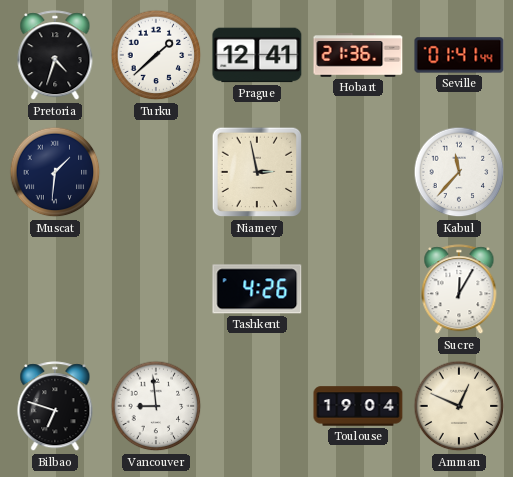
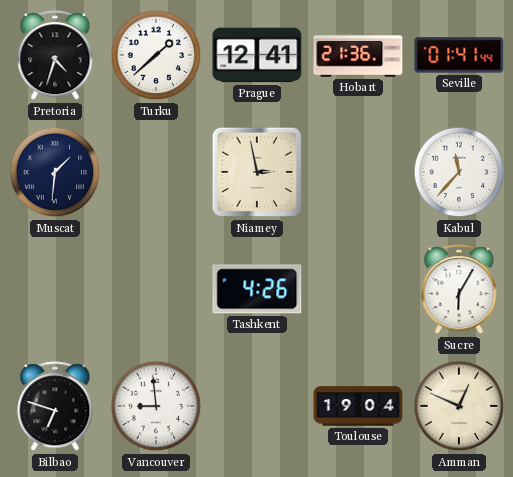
Sucre: 12:05 -> 6:05 (459, 290)
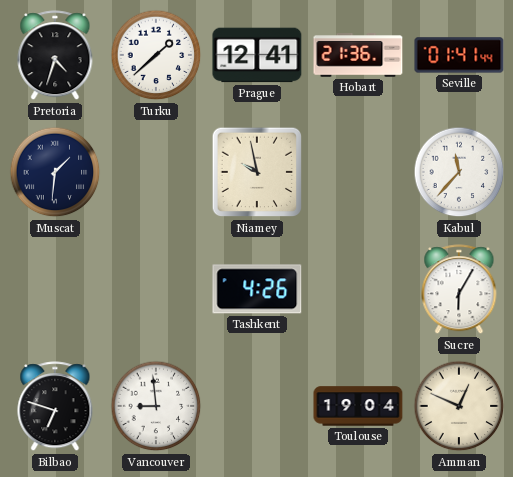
Niamey: 2:58 -> 9:58 (257, 172)
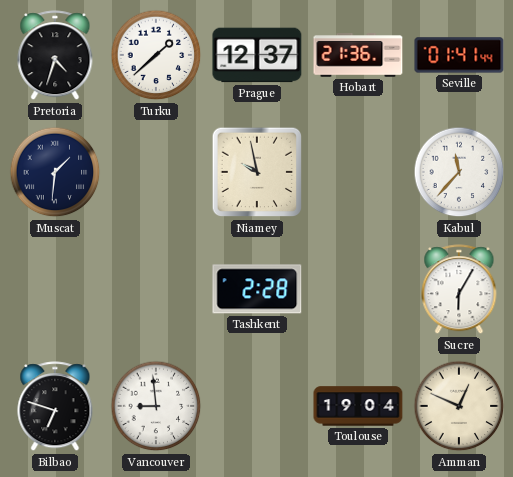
Prague: 12:41 -> 12:37 (257, 55)
Tashkent: 4:26 -> 2:28 (257, 289)
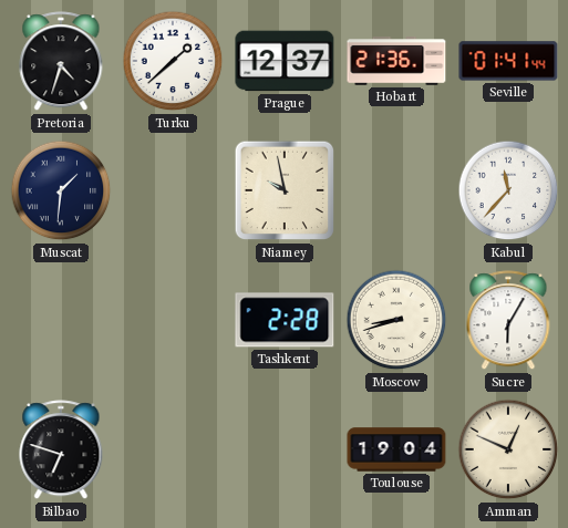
Moscow: none -> 8:42 (396, 320)
Vancouver: 8:59 -> none (156, 406)
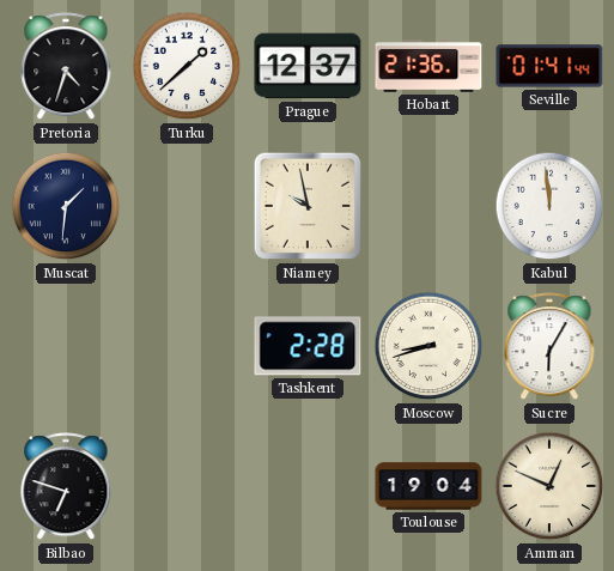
Kabul: 11:37 -> 11:59 (549, 206)
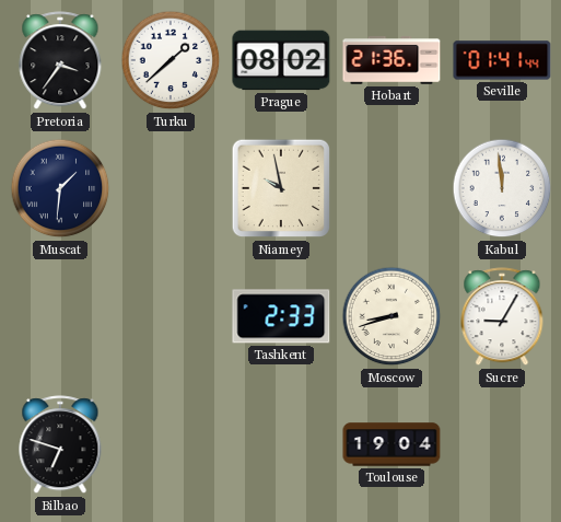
Pretoria: 4:33 -> 3:36 (60, 61)
Prague: 12:37 -> 08:02 (281, 60)
Tashkent: 2:28 -> 2:33 (281, 316)
Sucre: 6:05 -> 9:05 (502, 317)
Amman: 12:49 -> none (549, 486)
